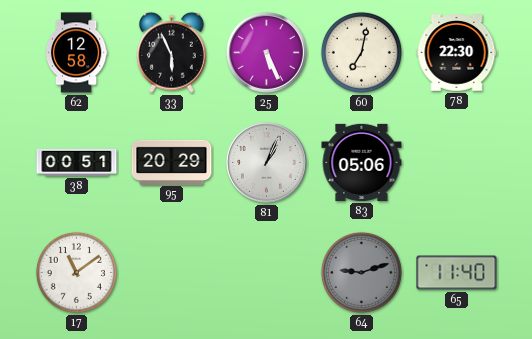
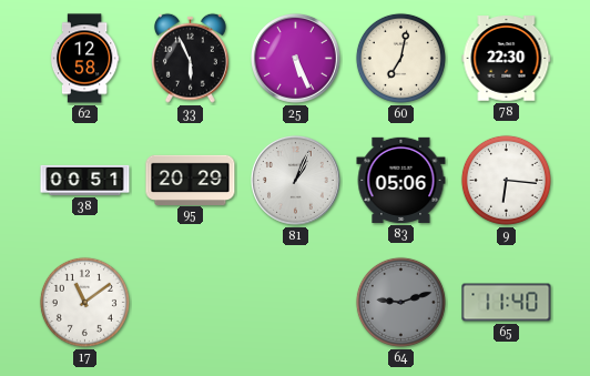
9: none -> 6:16 (506, 180)
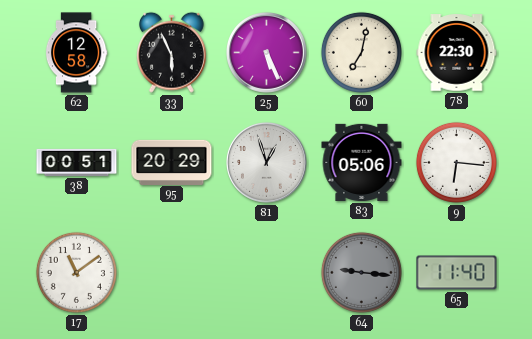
81: 1:04 -> 12:57 (267, 163)
64: 9:12 -> 9:16 (361, 272)
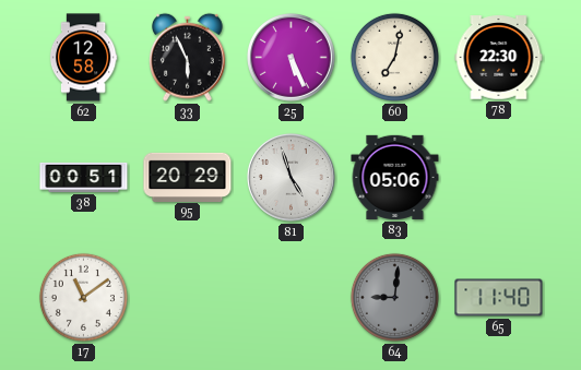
81: 12:57 -> 4:57 (292, 178)
9: 6:16 -> none (456, 162)
64: 9:16 -> 9:01 (394, 297)
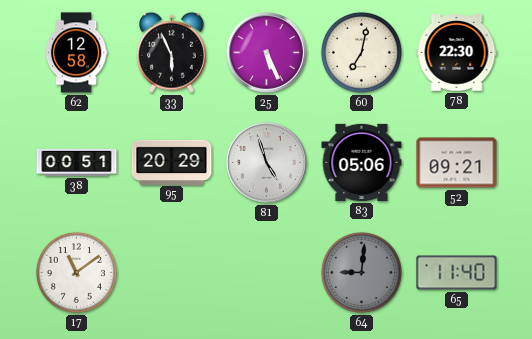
52: none -> 09:21 (457, 163)
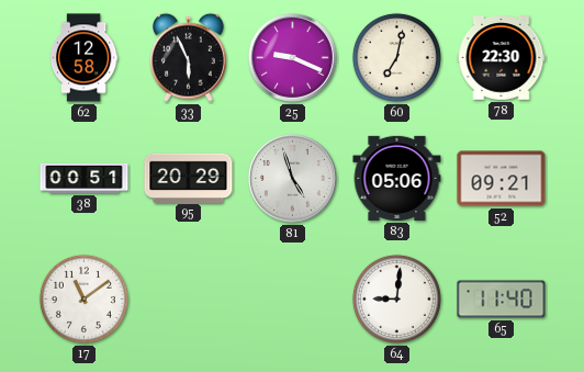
25: 5:26 -> 9:19 (293, 58)
64 dial: grey -> white (396, 298)
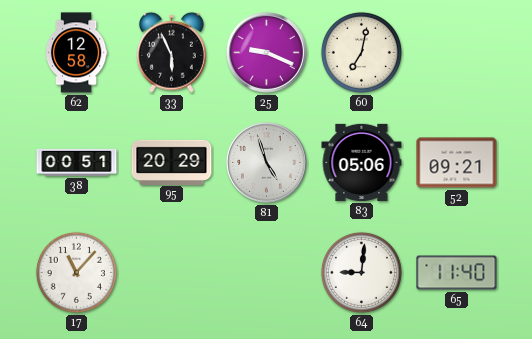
78: 22:30 -> none (502, 58)
17: 11:09 -> 11:07 (76, 272)
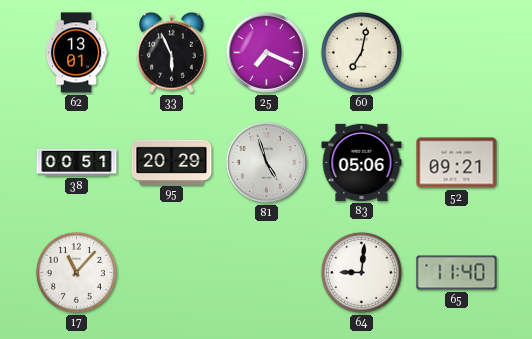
62: 12:58 -> 13:01 (76, 53)
25: 9:19 -> 7:19 (267, 53)
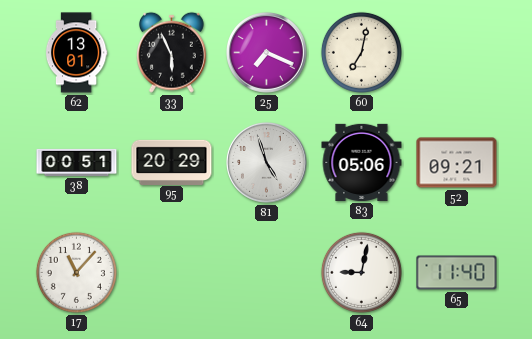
64: 9:01 -> 9:02 (361, 272)
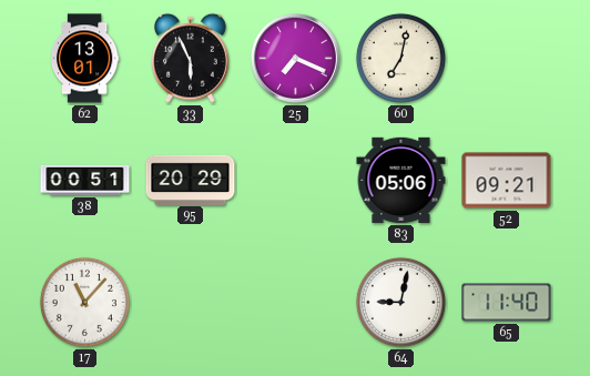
81: 4:57 -> none (267, 163)
